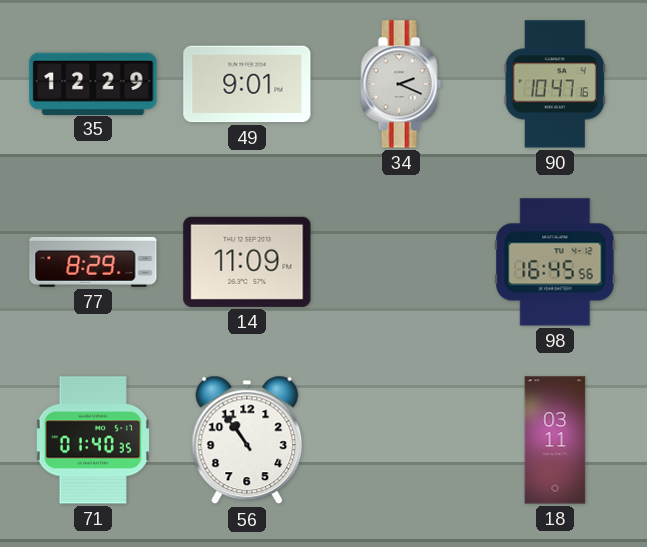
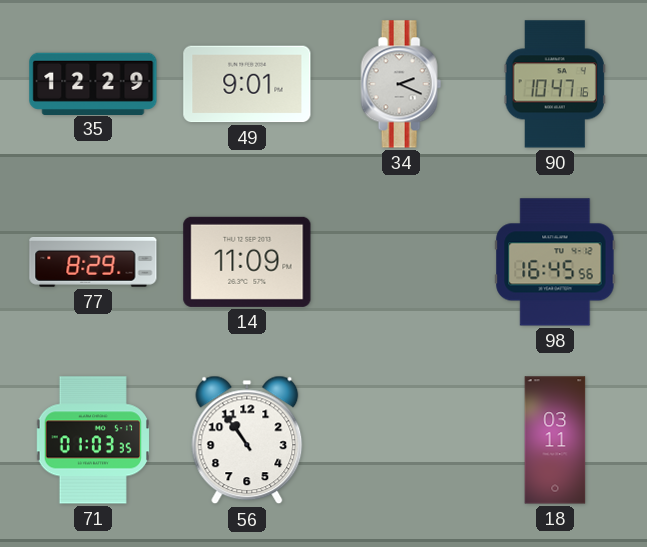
71: 01:40 -> 01:03 (92, 440)
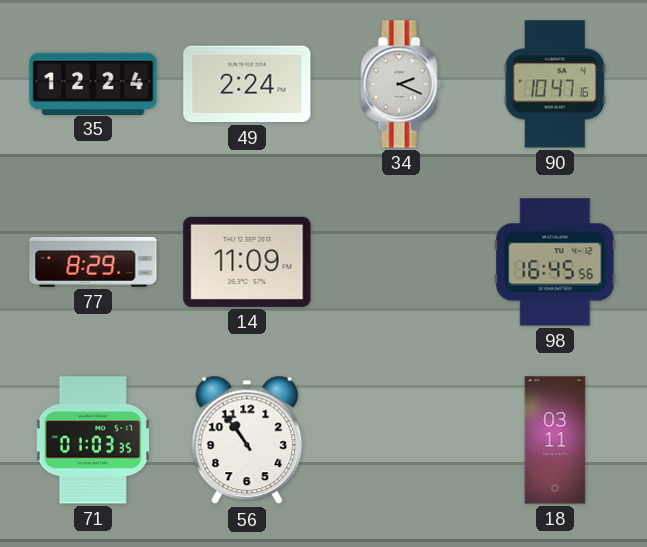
35: 12:29 -> 12:24 (93, 83)
49: 9:01 -> 2:24 (247, 84)
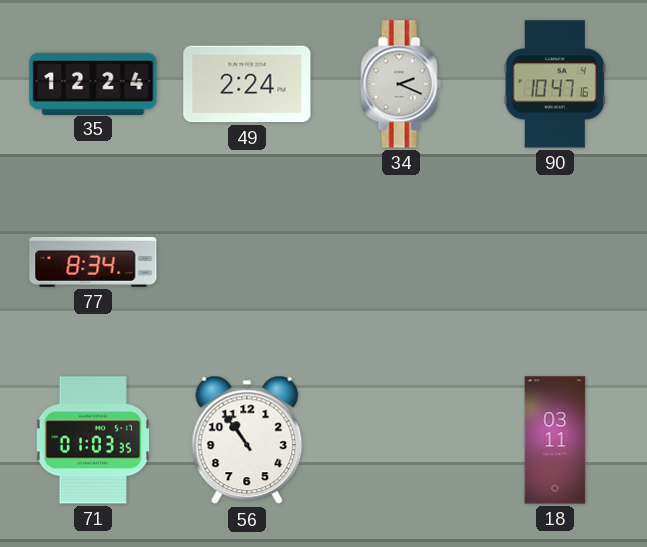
77: 8:29 -> 8:34 (93, 262)
14: 11:09 -> none (247, 262)
98: 16:45 -> none (555, 262)
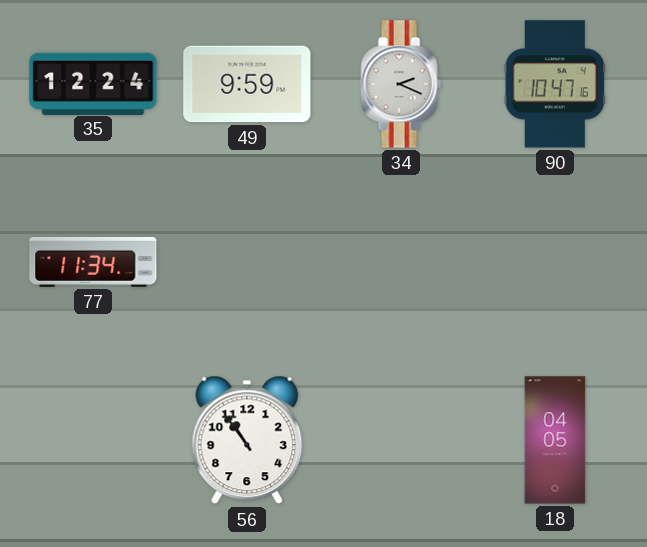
49: 2:24 -> 9:59 (247, 84)
77: 8:34 -> 11:34 (93, 262)
71: 01:03 -> none (92, 440)
18: 03:11 -> 04:05 (555, 440)
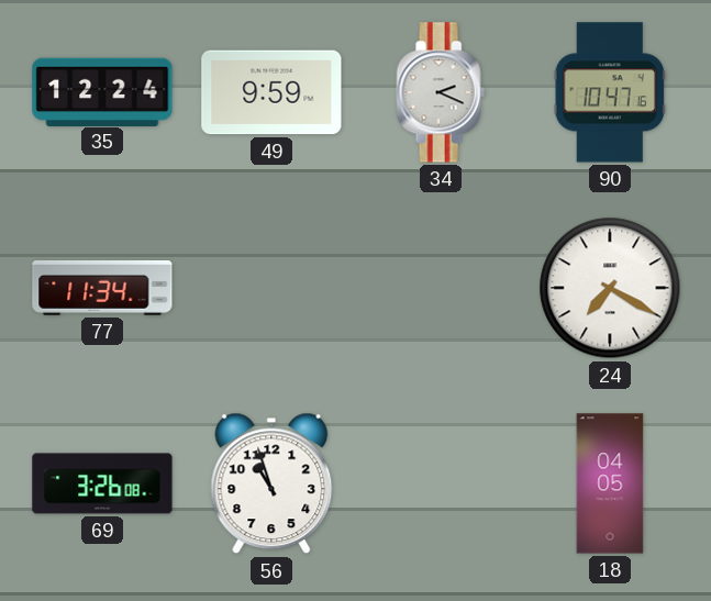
24: none -> 7:20 (610, 288)
69: none -> 3:26 (102, 483)
56: 10:54 -> 10:57 (271, 483)
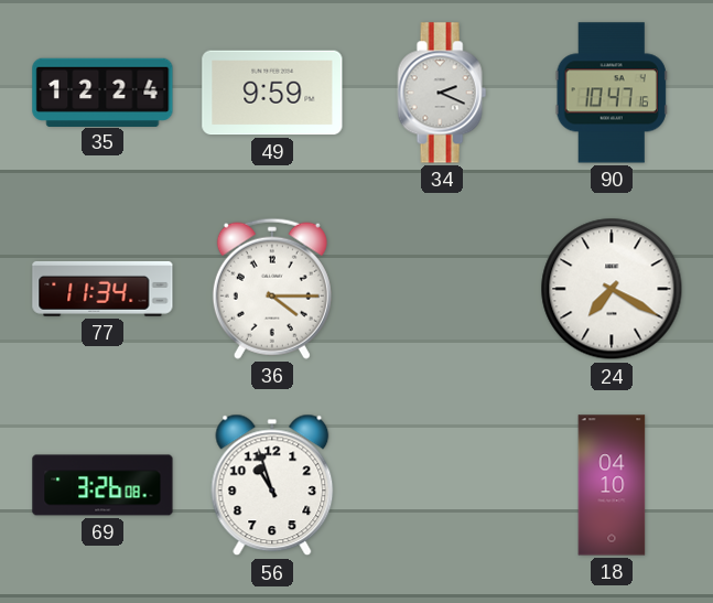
36: none -> 4:15 (272, 289)
18: 04:05 -> 04:10 (612, 485)
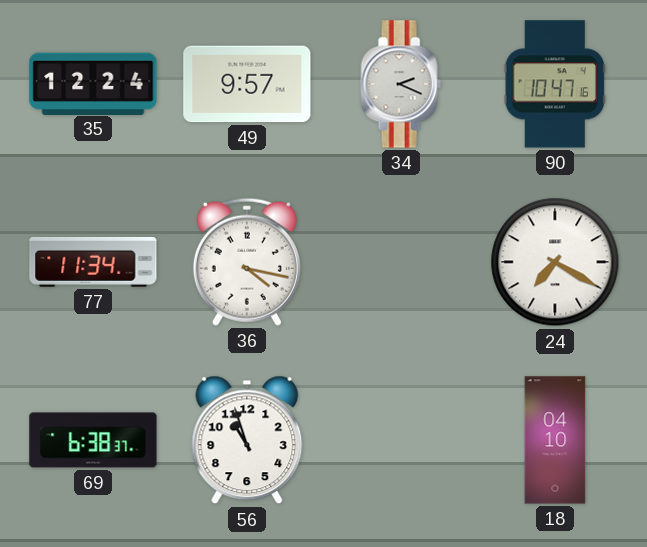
49: 9:59 -> 9:57 (247, 84)
36: 4:15 -> 4:17 (247, 262)
69: 3:26 -> 6:38 (93, 440)
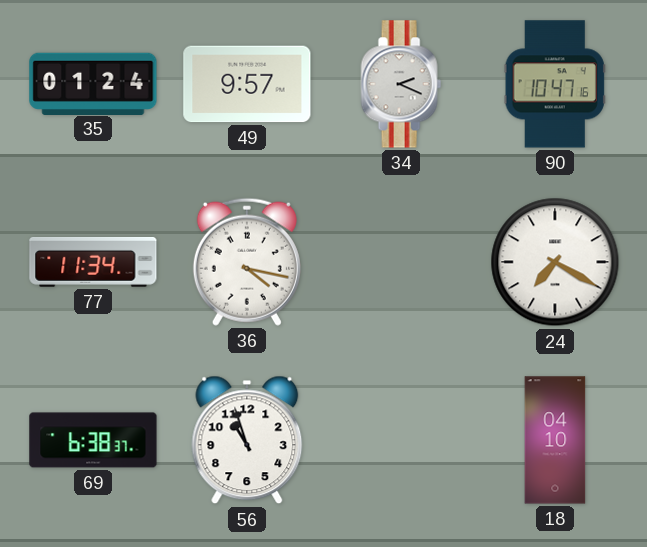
35: 12:24 -> 01:24 (93, 83)
